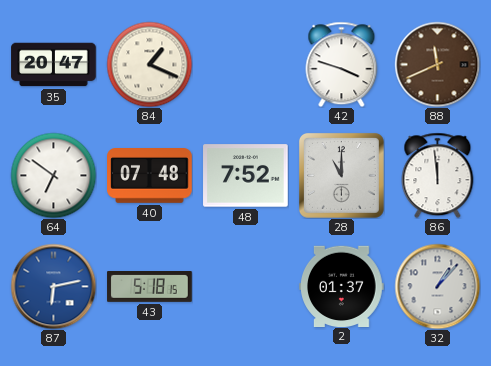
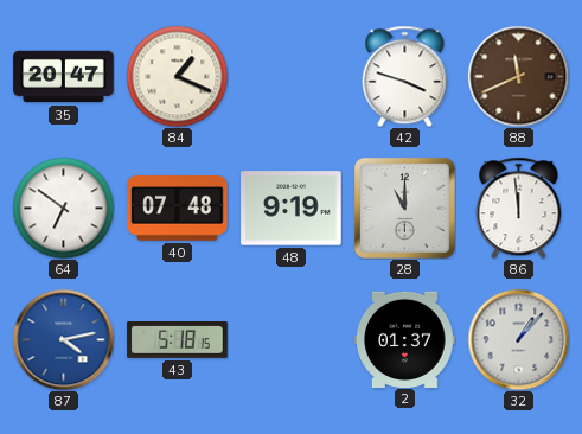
48: 7:52 -> 9:19 (292, 209)
87: 6:13 -> 4:13 (63, 339)
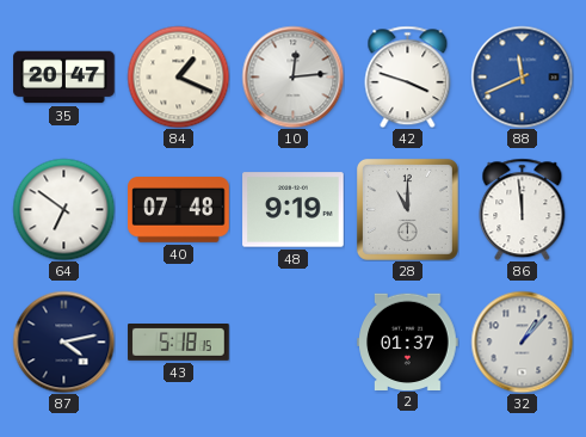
10: none -> 12:14 (292, 76)
88 dial: brown -> blue (522, 76)
87 dial: blue -> navy (63, 341)
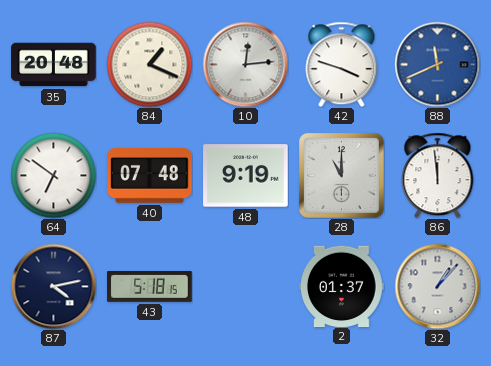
35: 20:47 -> 20:48 (54, 65)
